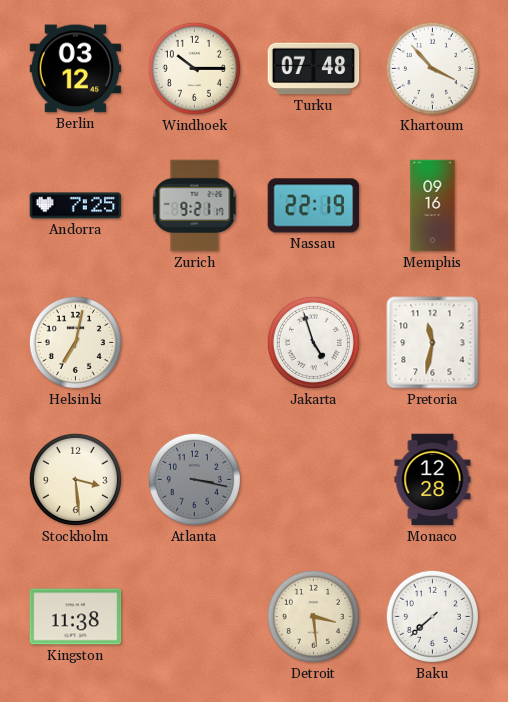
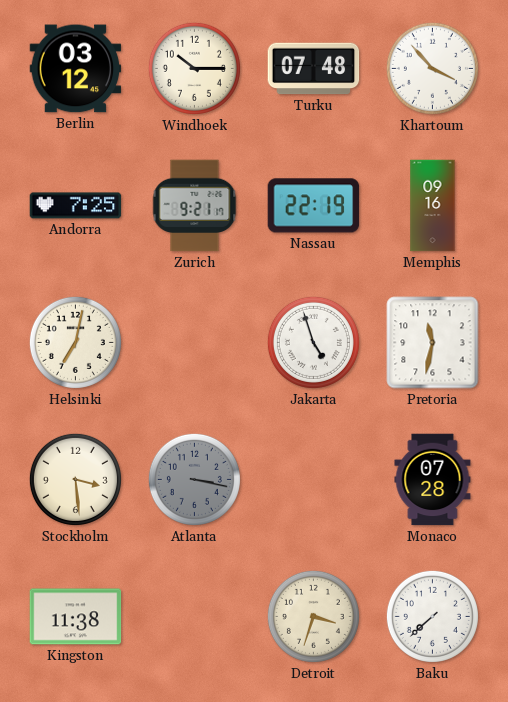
Monaco: 12:28 -> 07:28 (433, 480)
Detroit: 3:29 -> 3:33 (313, 616)
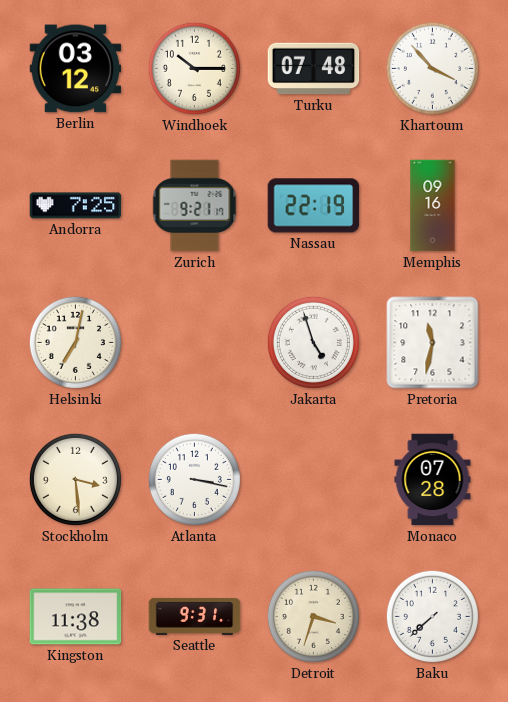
Atlanta dial: grey -> white (194, 479)
Seattle: none -> 9:31 (195, 616)
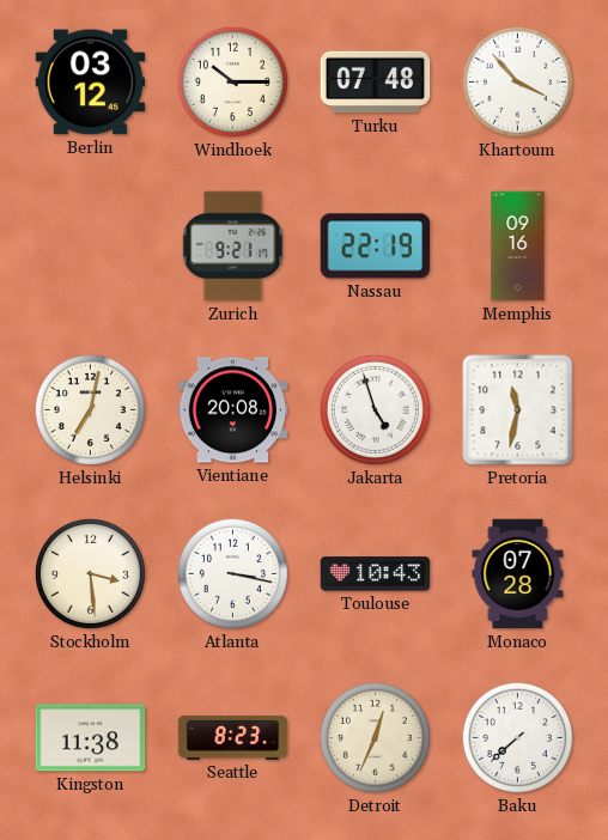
Andorra: 7:25 -> none (76, 206)
Vientiane: none -> 20:08 (233, 410)
Toulouse: none -> 10:43 (376, 574)
Seattle: 9:31 -> 8:23 (233, 737)
Detroit: 3:33 -> 12:34 (375, 737)
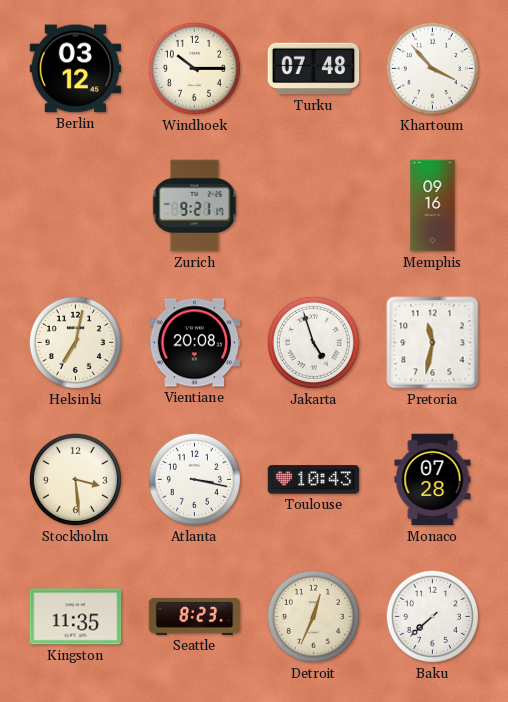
Nassau: 22:19 -> none (376, 246)
Kingston: 11:38 -> 11:35 (76, 617)
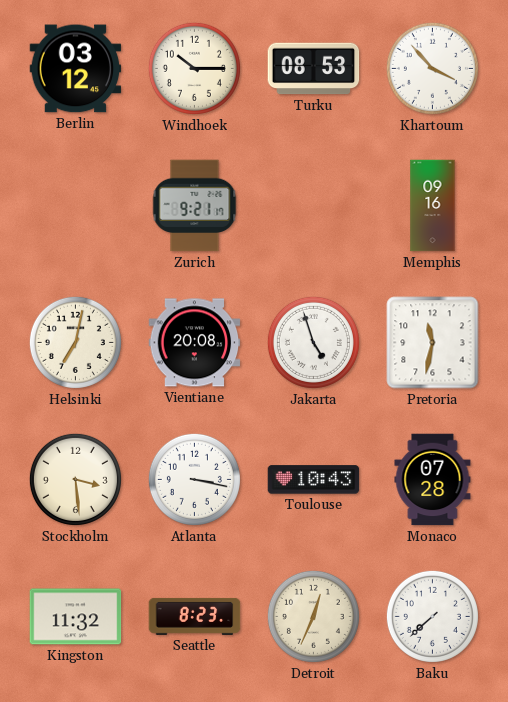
Turku: 07:48 -> 08:53 (314, 69)
Kingston: 11:35 -> 11:32 (76, 617)
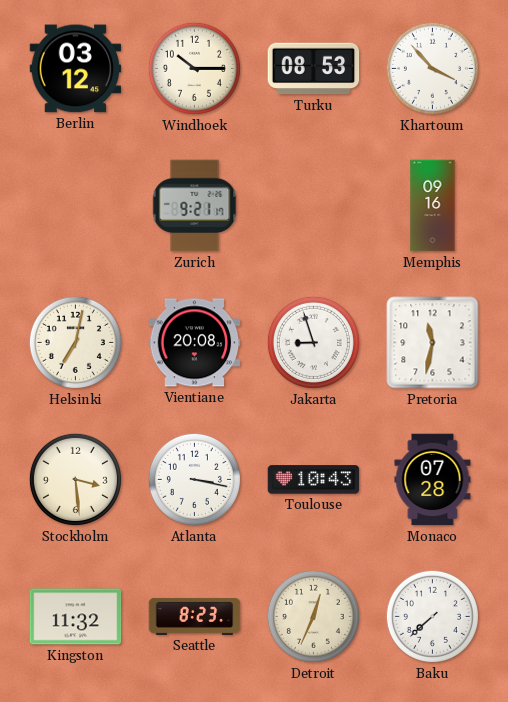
Jakarta: 4:57 -> 8:57 (313, 342)
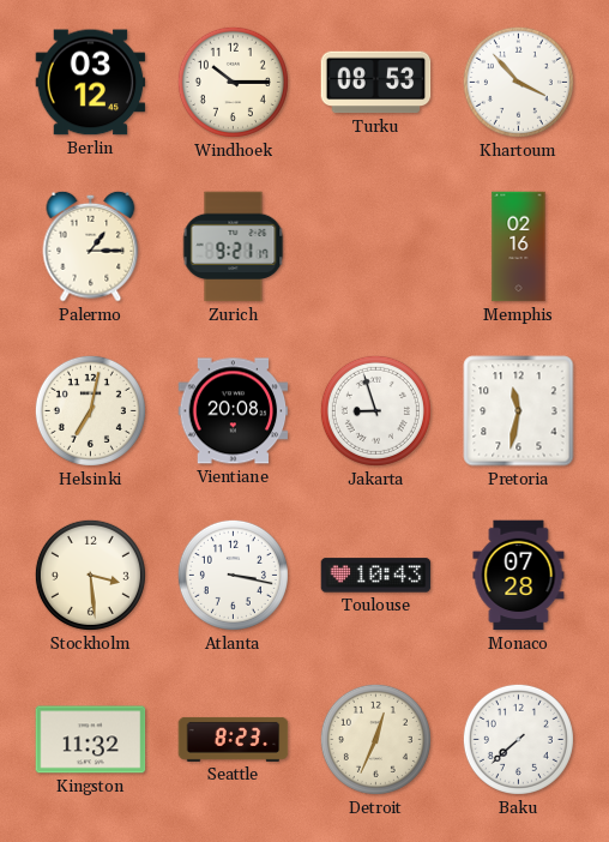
Palermo: none -> 1:15 (91, 246)
Memphis: 09:16 -> 02:16 (519, 247)
